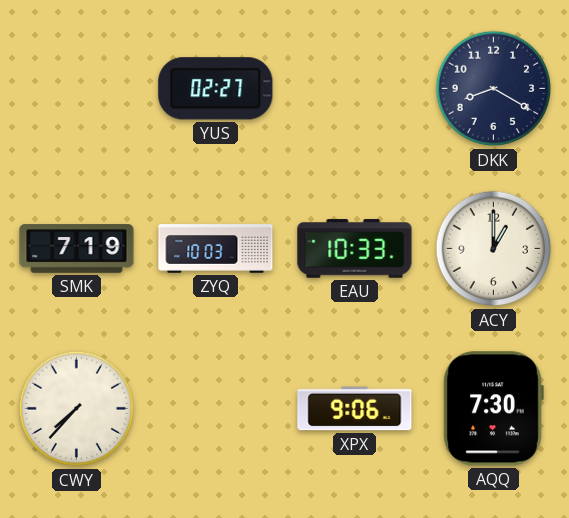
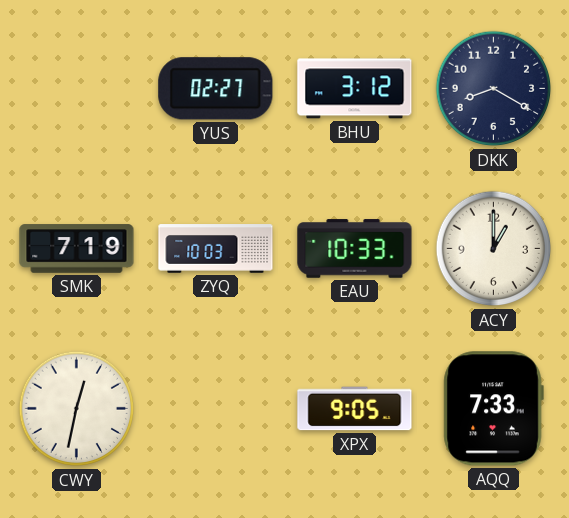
BHU: none -> 3:12 (355, 89)
CWY: 7:37 -> 12:32 (77, 409)
XPX: 9:06 -> 9:05 (355, 409)
AQQ: 7:30 -> 7:33 (493, 409)
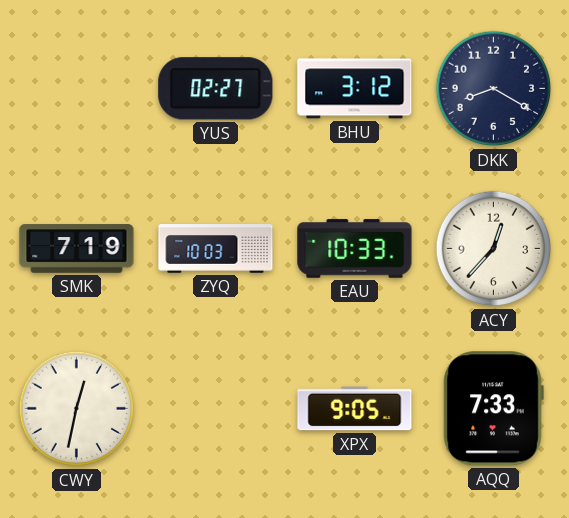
ACY: 1:00 -> 12:37 (494, 249)
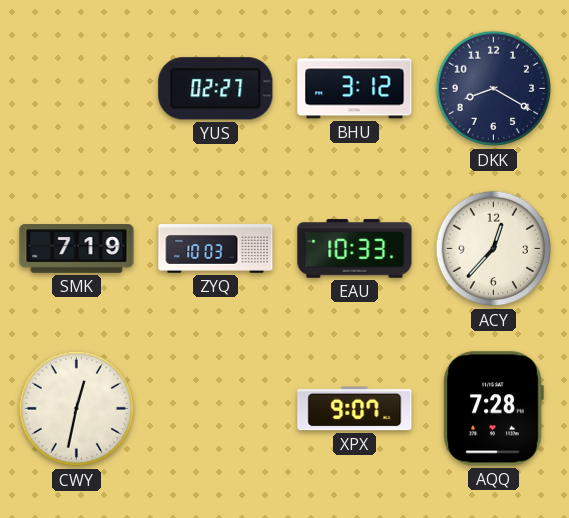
XPX: 9:05 -> 9:07 (355, 409)
AQQ: 7:33 -> 7:28 (493, 409)
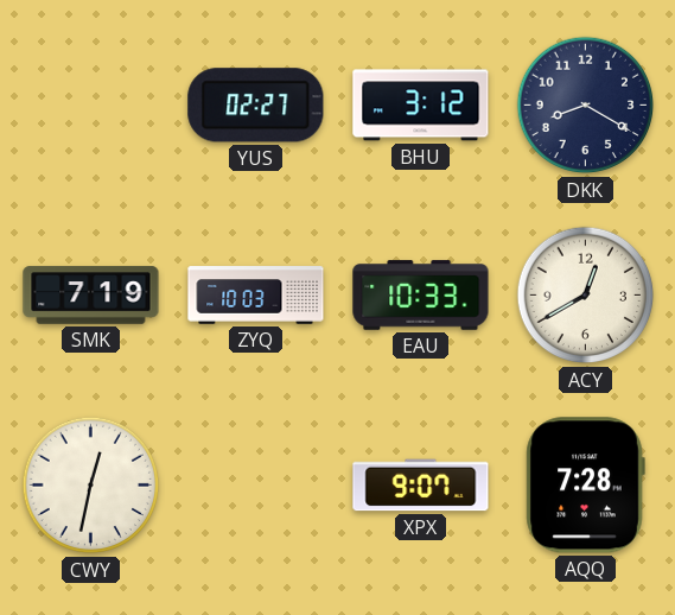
ACY: 12:37 -> 12:40 (586, 296)
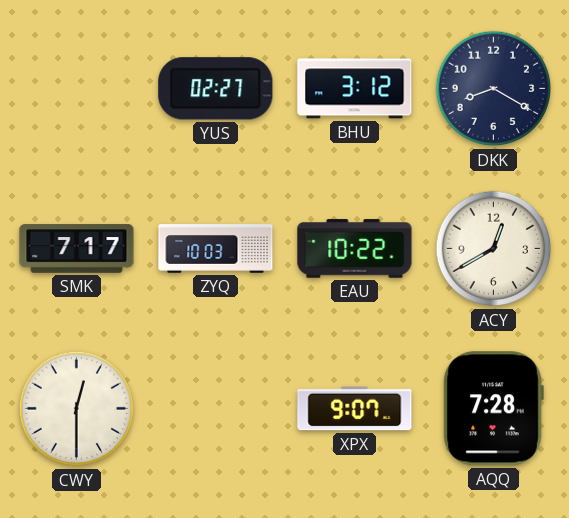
SMK: 7:19 -> 7:17 (77, 249)
EAU: 10:33 -> 10:22 (355, 249)
CWY: 12:32 -> 12:30 (77, 409)
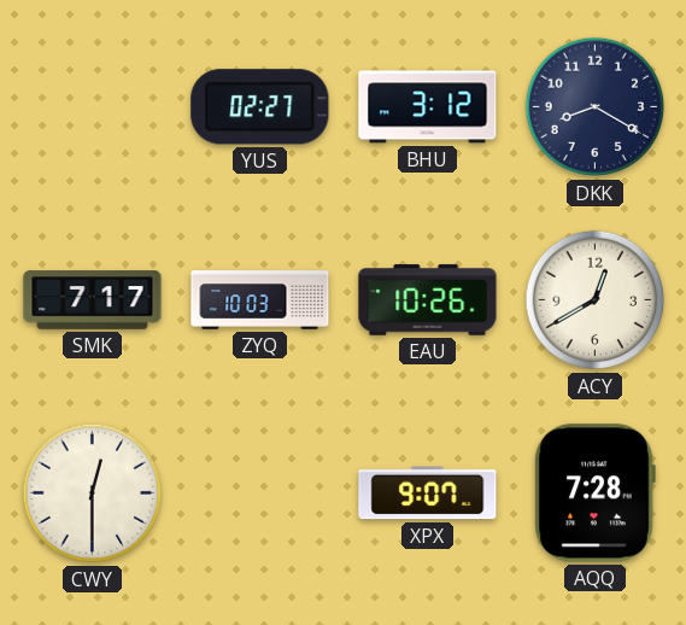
EAU: 10:22 -> 10:26 (428, 300)
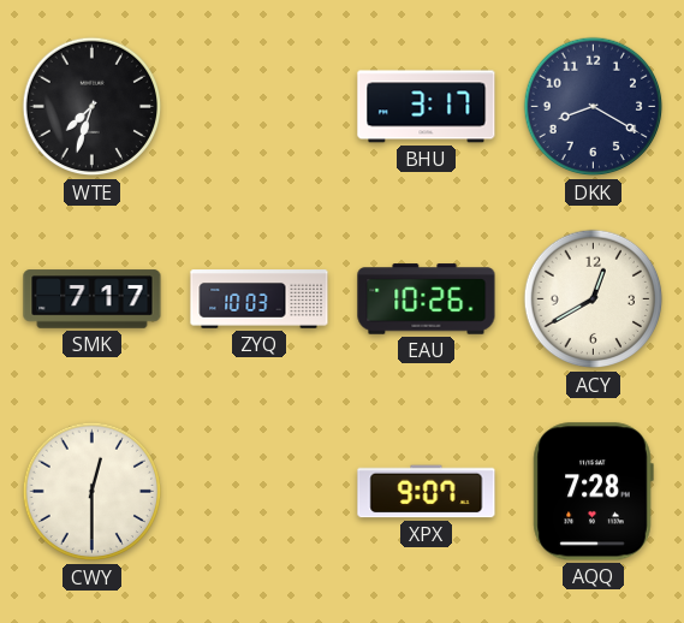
WTE: none -> 7:33 (93, 107)
YUS: 02:27 -> none (260, 107)
BHU: 3:12 -> 3:17 (427, 107)
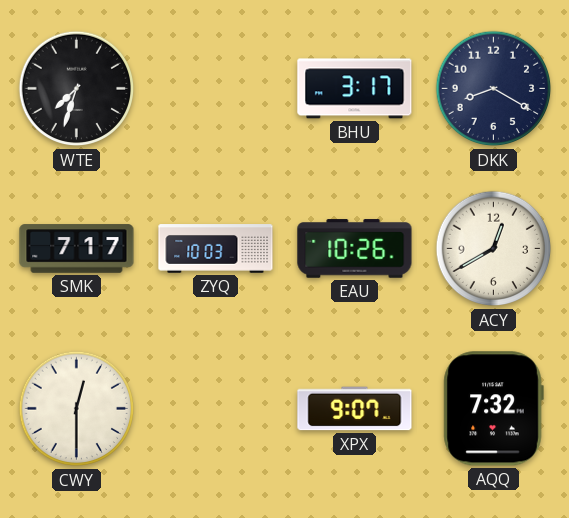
AQQ: 7:28 -> 7:32 (493, 409)
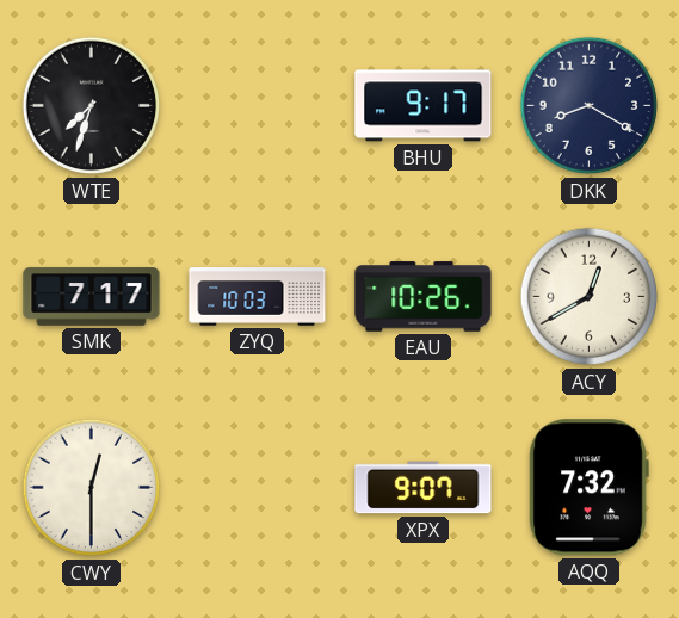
BHU: 3:17 -> 9:17 (424, 106)
